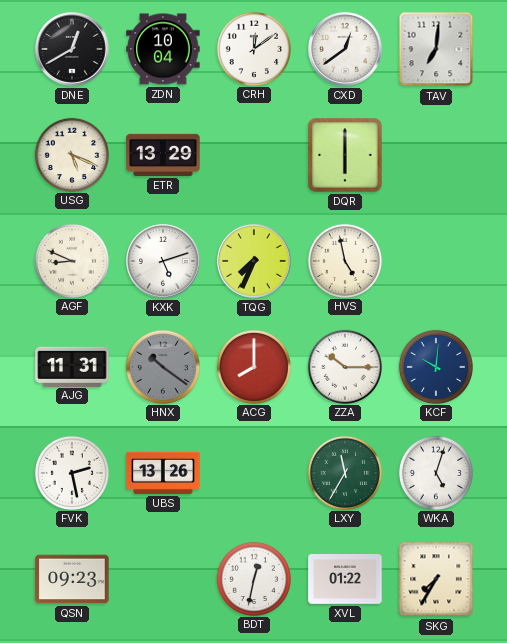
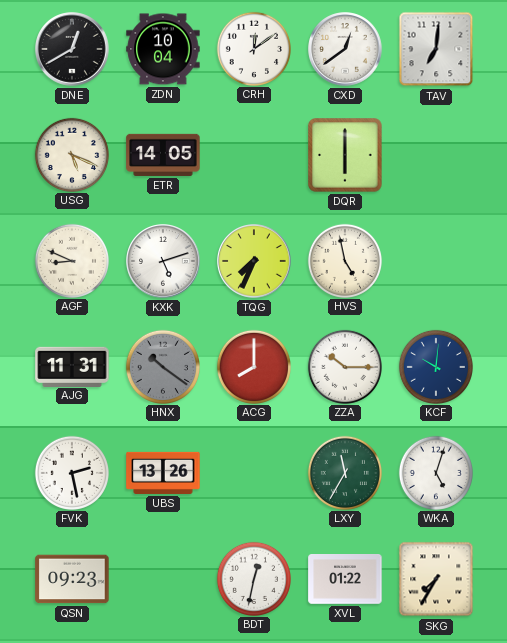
ETR: 13:29 -> 14:05 (163, 155)
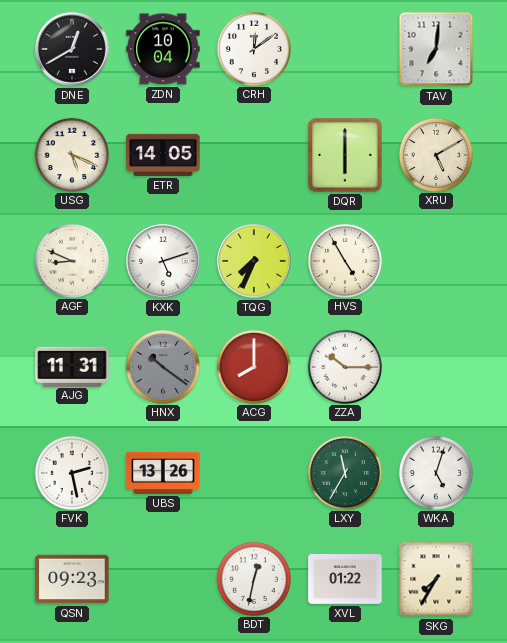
CXD: 12:39 -> none (345, 49)
XRU: none -> 5:10 (435, 154)
HVS: 4:58 -> 4:55 (344, 260)
KCF: 10:01 -> none (435, 366)
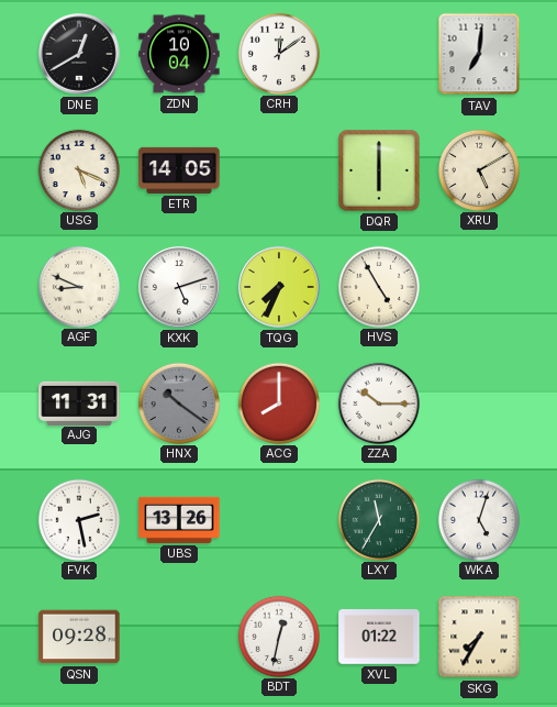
QSN: 09:23 -> 09:28 (79, 637)
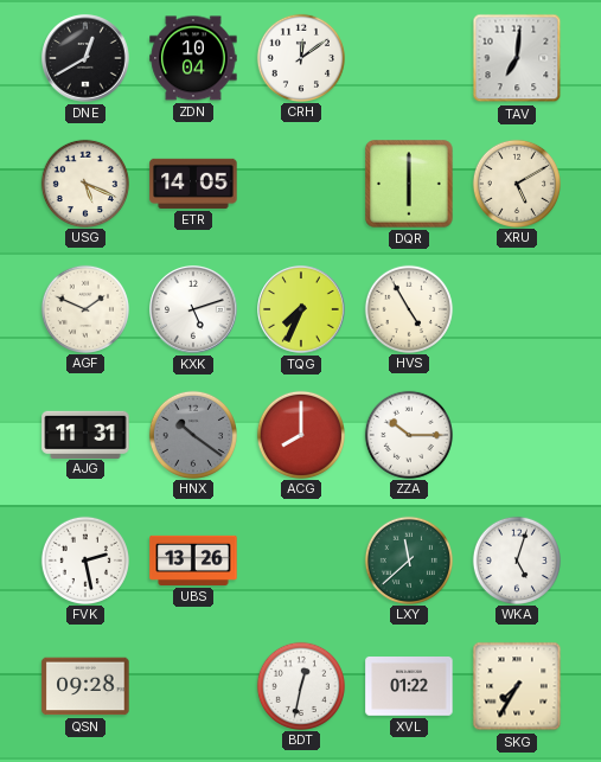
AGF: 8:49 -> 1:49 (84, 308)
LXY: 11:35 -> 11:38 (408, 559)
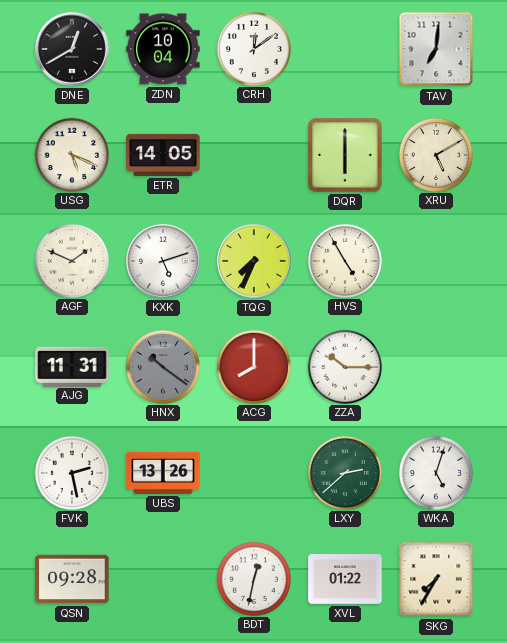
LXY: 11:38 -> 2:38 (344, 472)
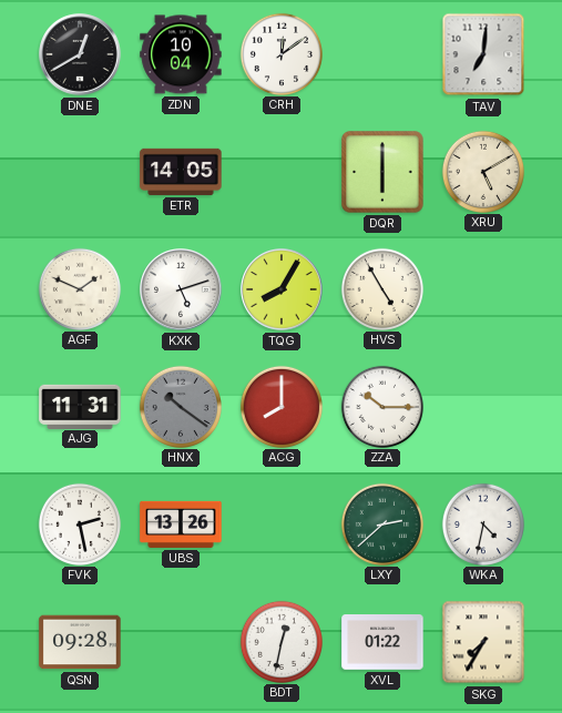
USG: 5:19 -> none (71, 154)
TQG: 7:34 -> 8:05 (282, 289)
WKA: 5:03 -> 4:32 (482, 523)
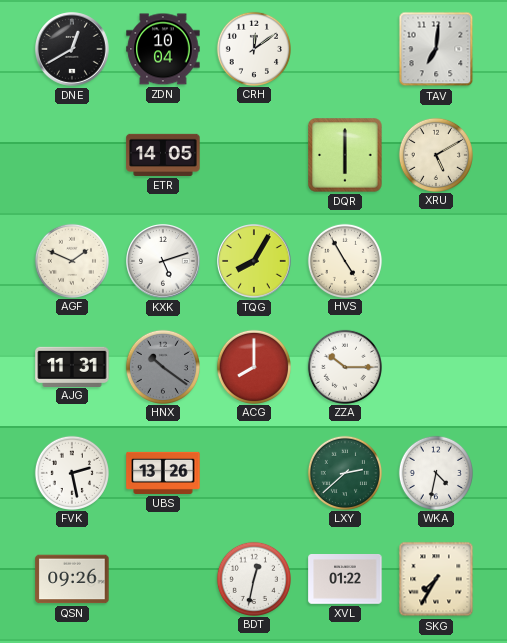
QSN: 09:28 -> 09:26 (72, 579)
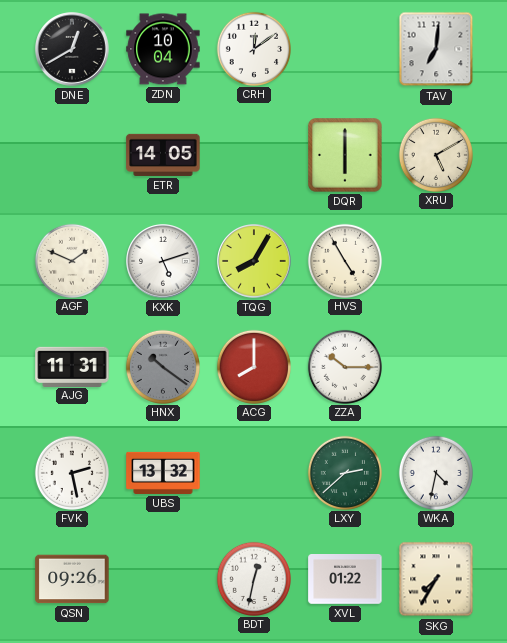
UBS: 13:26 -> 13:32 (163, 473)
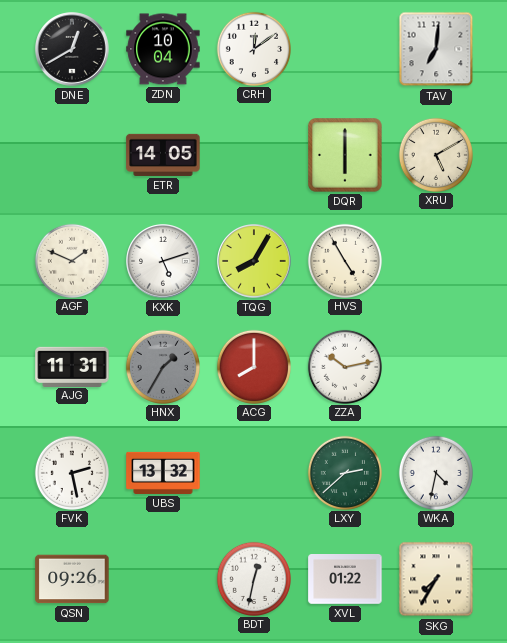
HNX: 10:21 -> 1:35 (162, 366)
ZZA: 10:15 -> 10:13 (344, 366)
